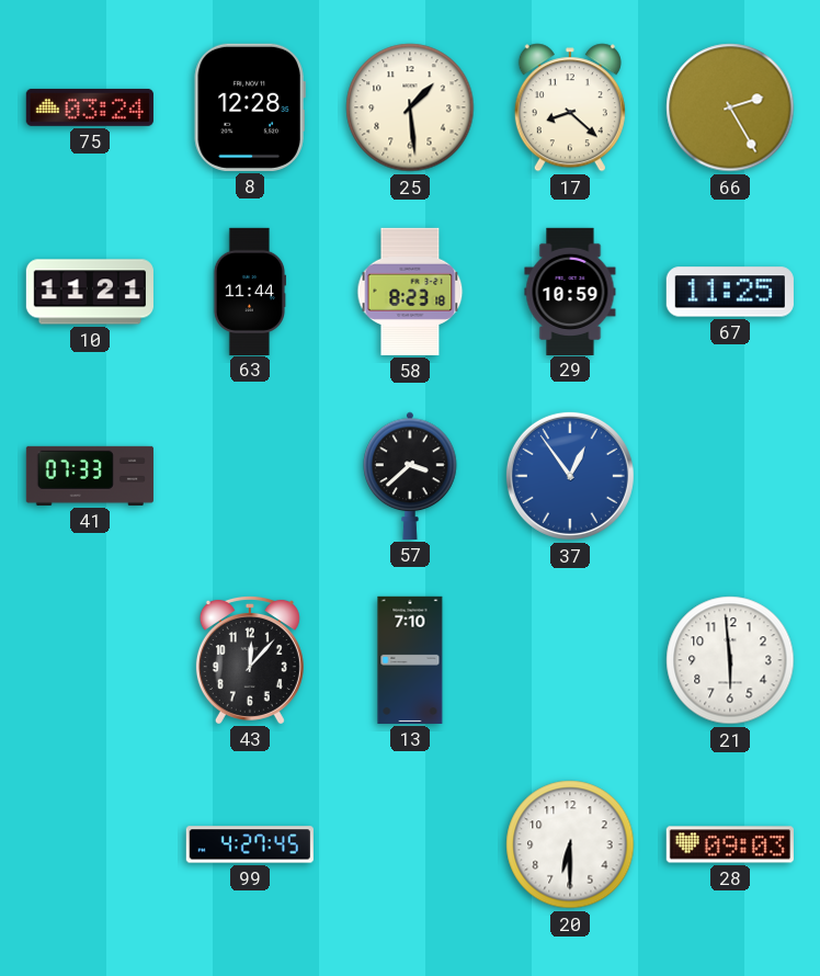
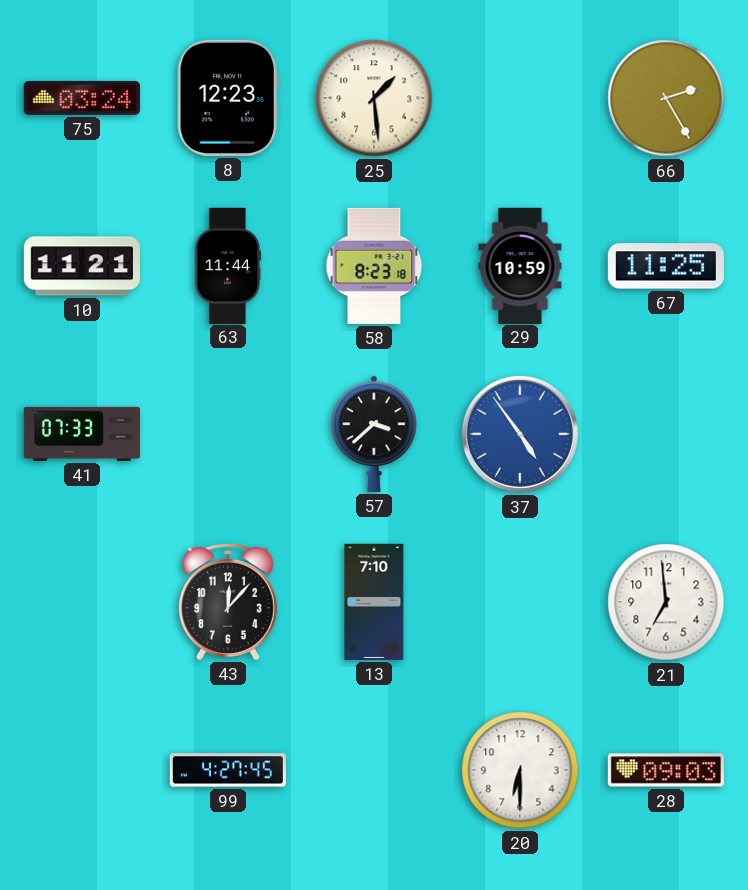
8: 12:28 -> 12:23 (228, 98)
17: 8:22 -> none (570, 107)
37: 12:54 -> 4:54 (520, 434)
21: 5:59 -> 6:59 (666, 602)
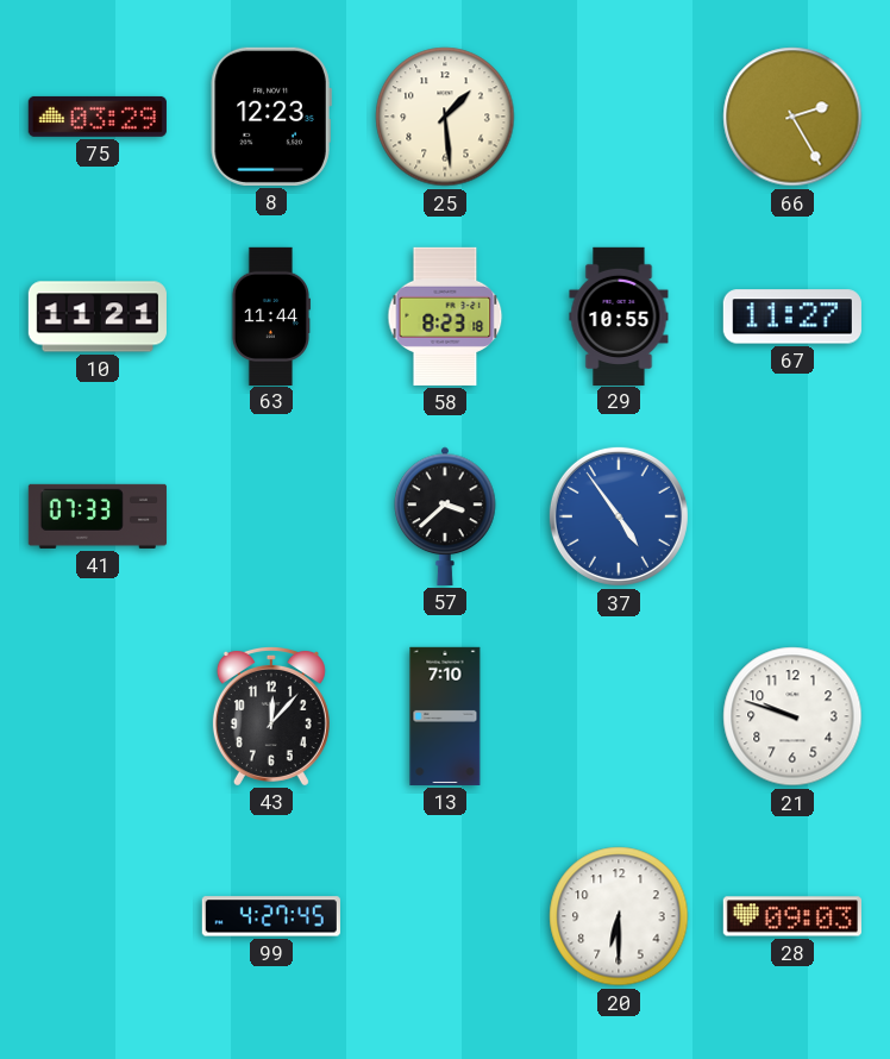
75: 03:24 -> 03:29 (98, 117)
29: 10:59 -> 10:55 (619, 315)
67: 11:25 -> 11:27 (792, 317)
21: 6:59 -> 9:48 (792, 716)
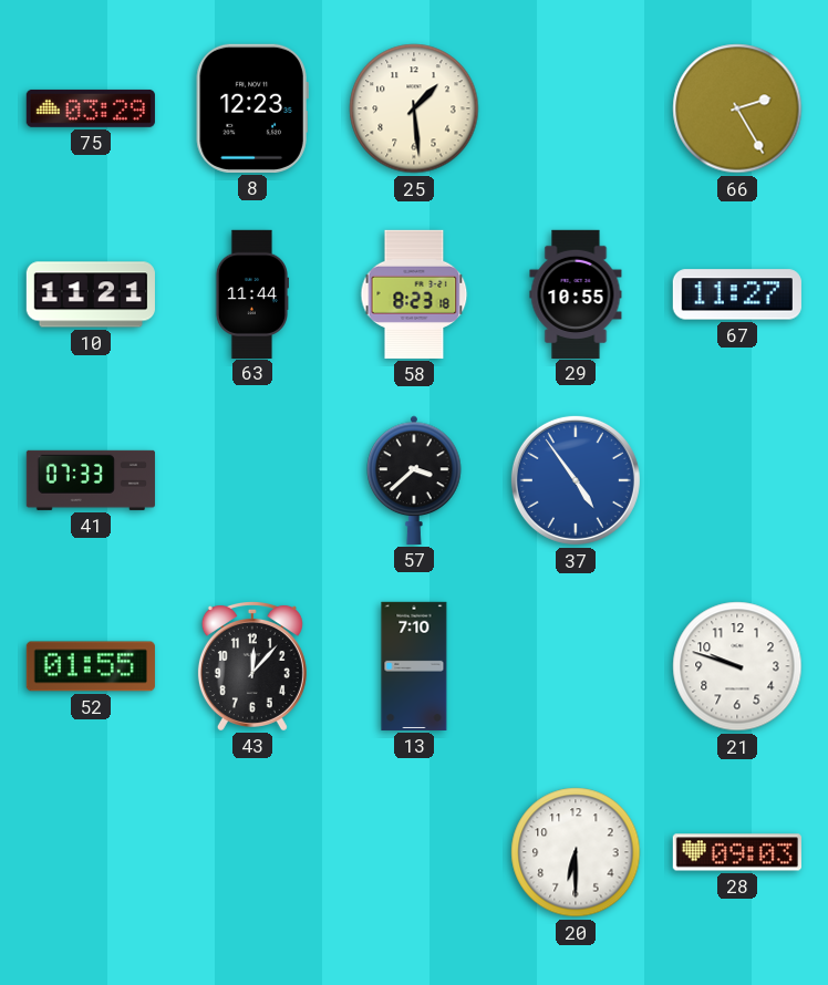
52: none -> 01:55 (91, 666)
99: 4:27 -> none (271, 916)
